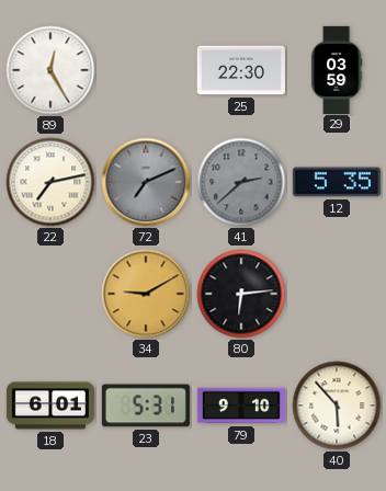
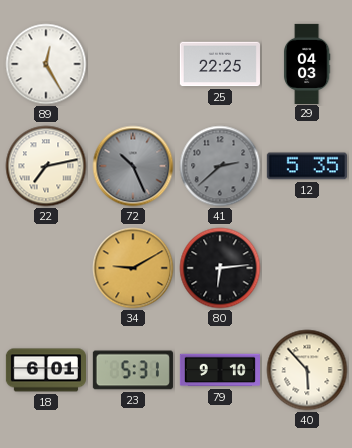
25: 22:30 -> 22:25 (220, 64)
29: 03:59 -> 04:03 (307, 63)
72: 7:11 -> 10:26 (133, 166)
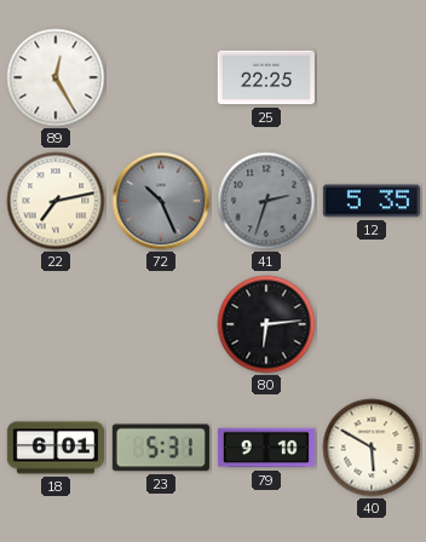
29: 04:03 -> none (307, 63)
41: 2:38 -> 2:33 (266, 201)
34: 9:10 -> none (133, 268)
40: 5:53 -> 5:50 (372, 448)
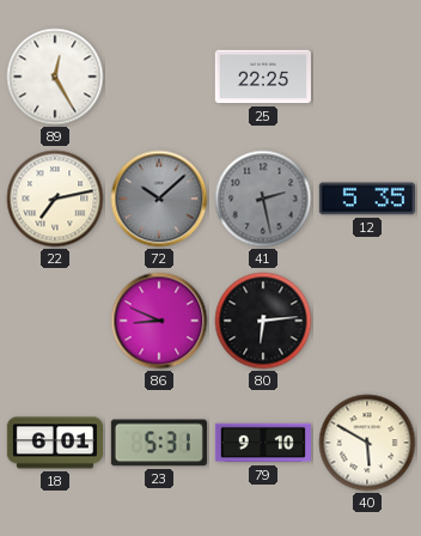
72: 10:26 -> 10:08 (159, 199)
41: 2:33 -> 2:28 (263, 199)
86: none -> 8:49 (159, 321)
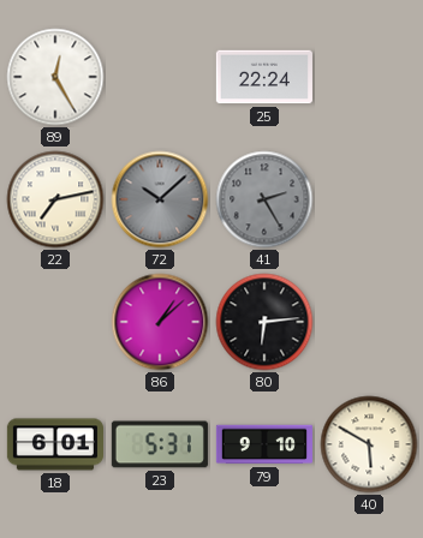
25: 22:25 -> 22:24 (264, 77)
41: 2:28 -> 2:25 (264, 199)
12: 5:35 -> none (367, 199)
86: 8:49 -> 1:08 (160, 322)
